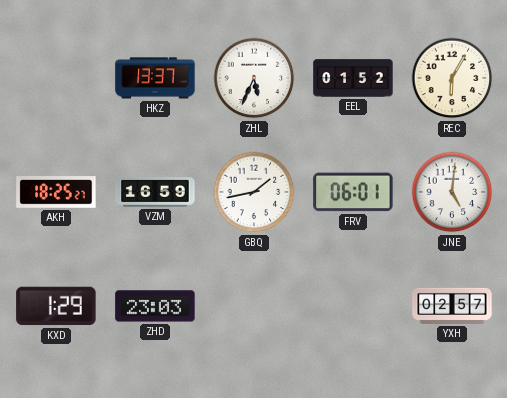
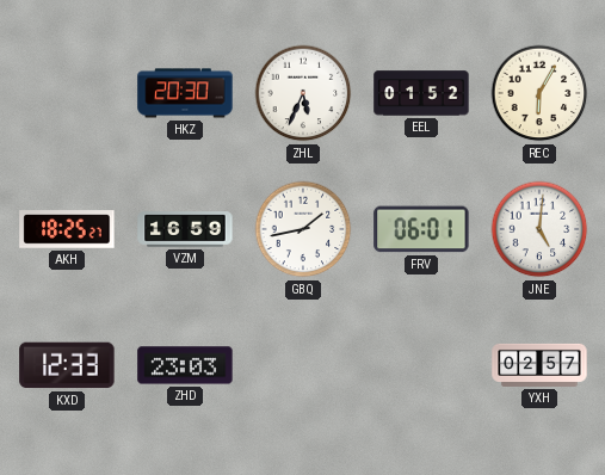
HKZ: 13:37 -> 20:30 (185, 93)
KXD: 1:29 -> 12:33 (67, 365)
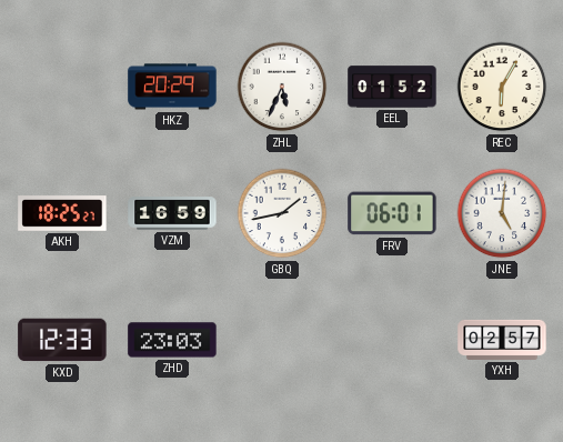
HKZ: 20:30 -> 20:29 (172, 87)
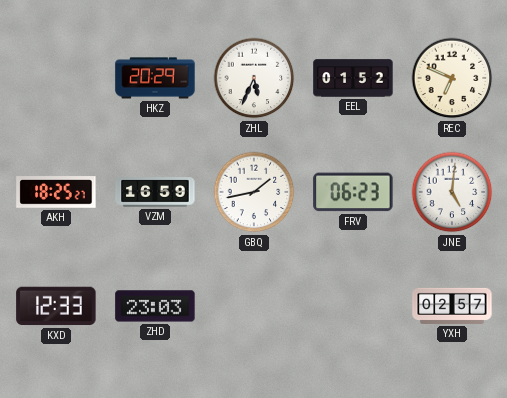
REC: 6:05 -> 6:49 (452, 78)
FRV: 06:01 -> 06:23 (353, 192)
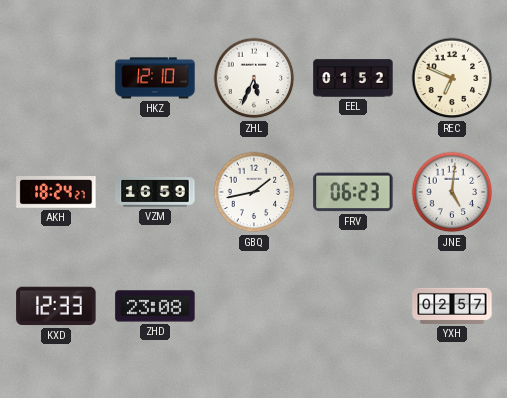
HKZ: 20:29 -> 12:10 (155, 78)
AKH: 18:25 -> 18:24 (56, 192)
ZHD: 23:03 -> 23:08 (155, 306)
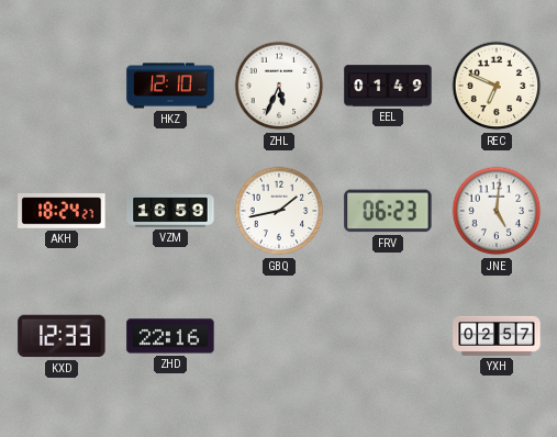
EEL: 01:52 -> 01:49 (388, 86)
ZHD: 23:08 -> 22:16 (170, 336)
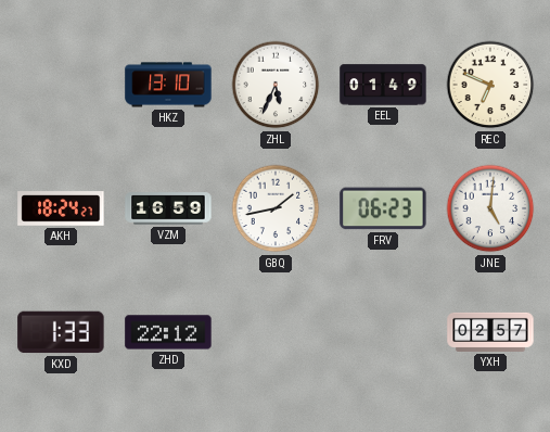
HKZ: 12:10 -> 13:10 (168, 85)
KXD: 12:33 -> 1:33 (61, 332)
ZHD: 22:16 -> 22:12 (168, 332)
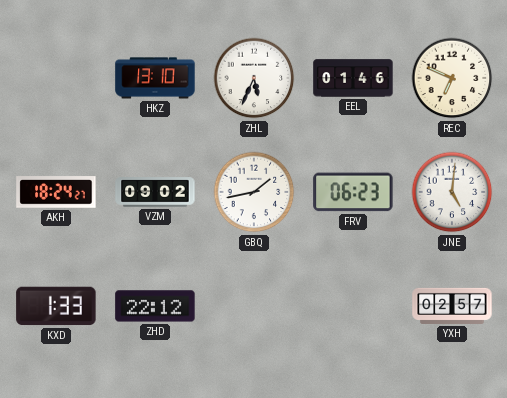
EEL: 01:49 -> 01:46 (353, 78)
VZM: 16:59 -> 09:02 (155, 192)
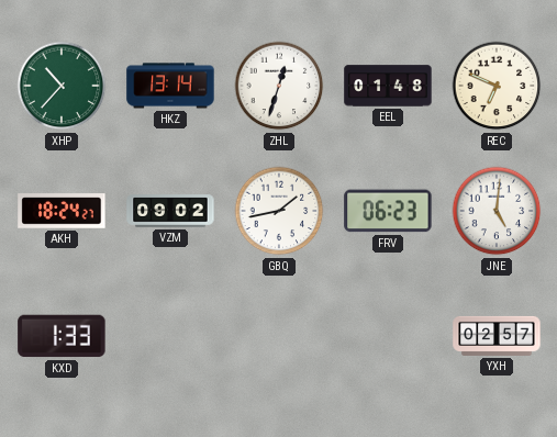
XHP: none -> 10:37 (62, 86)
HKZ: 13:10 -> 13:14 (170, 86)
ZHL: 5:34 -> 12:33 (279, 86)
EEL: 01:46 -> 01:48 (388, 86)
ZHD: 22:12 -> none (155, 306)
